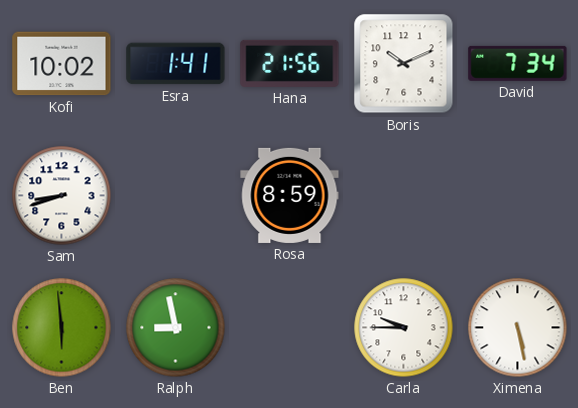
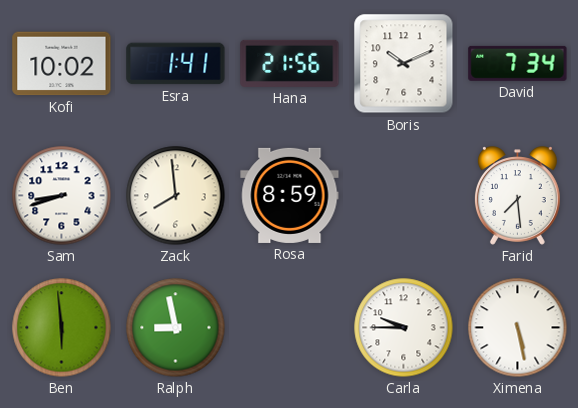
Zack: none -> 7:59 (176, 196)
Farid: none -> 7:29 (517, 196)
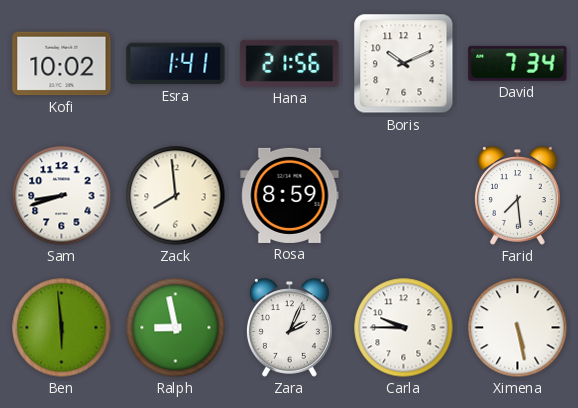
Zara: none -> 2:04 (289, 328)
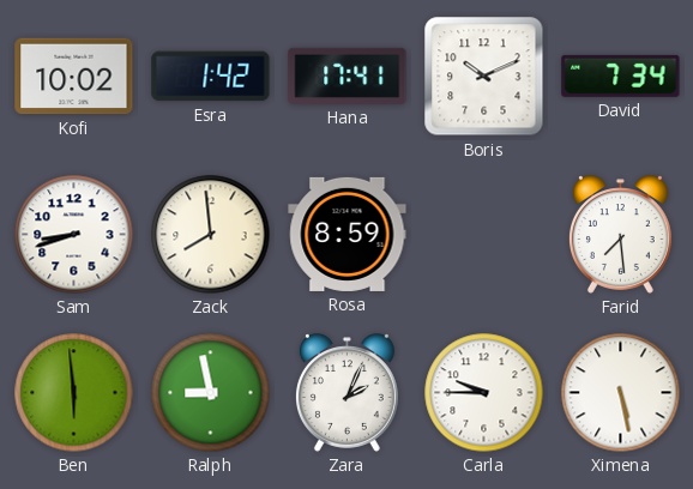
Esra: 1:41 -> 1:42 (211, 77)
Hana: 21:56 -> 17:41 (348, 76)
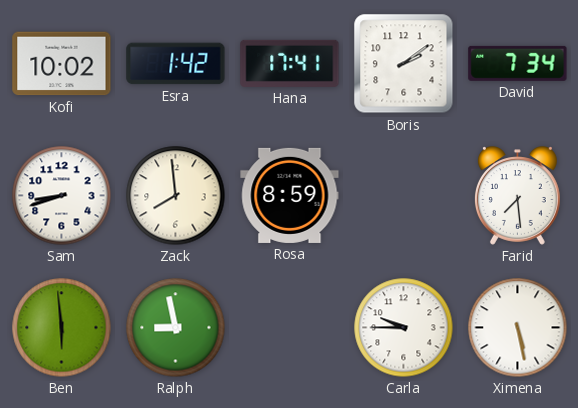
Boris: 10:11 -> 2:09 (404, 64)
Zara: 2:04 -> none (346, 393)
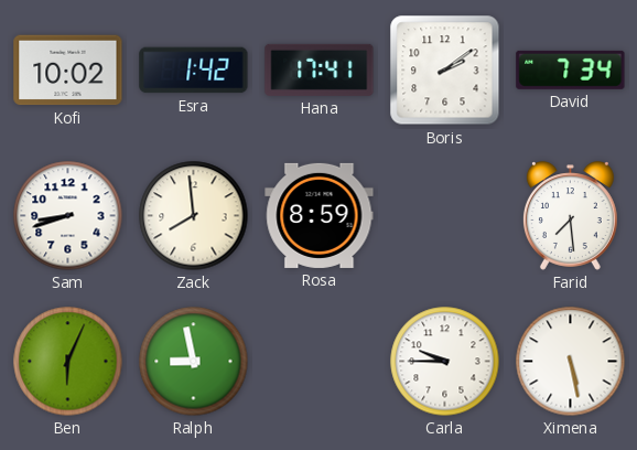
Ben: 5:59 -> 6:04 (68, 362)
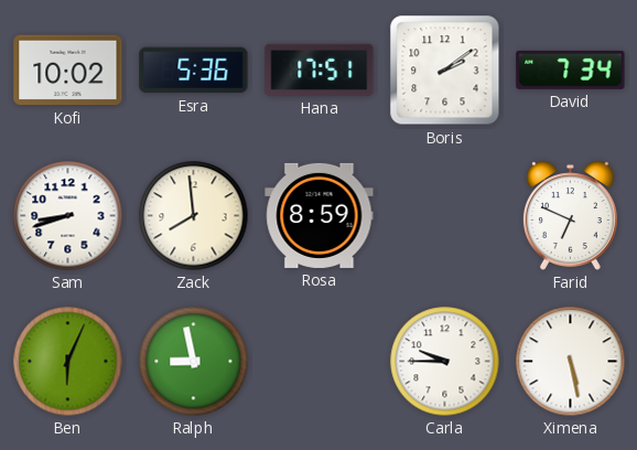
Esra: 1:42 -> 5:36 (194, 71)
Hana: 17:41 -> 17:51 (320, 69)
Farid: 7:29 -> 6:49 (570, 216)
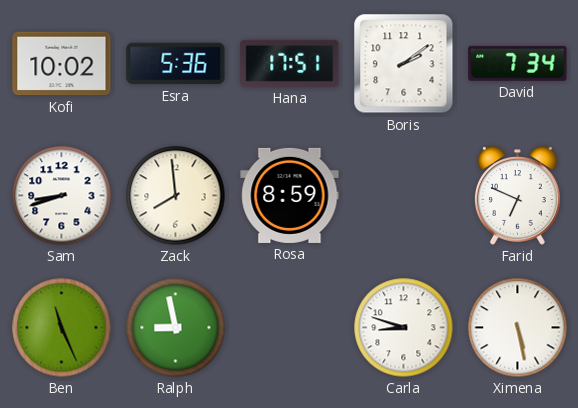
Ben: 6:04 -> 11:26 (62, 328)
Carla: 9:45 -> 8:48 (404, 328)
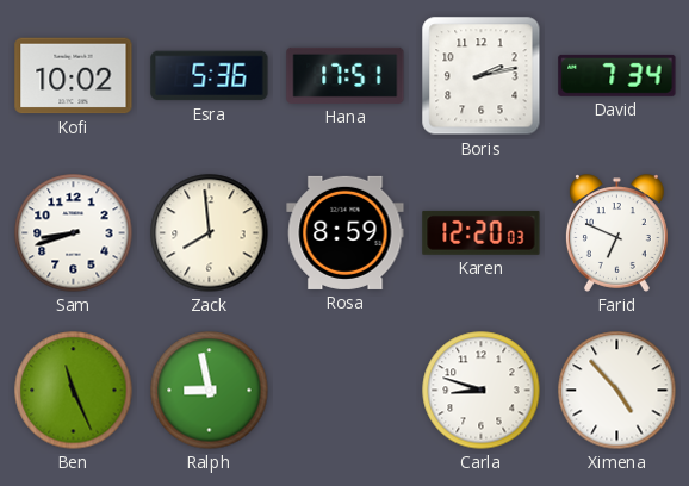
Boris: 2:09 -> 2:13 (482, 76)
Karen: none -> 12:20 (482, 232)
Ximena: 5:28 -> 4:53 (617, 391)
